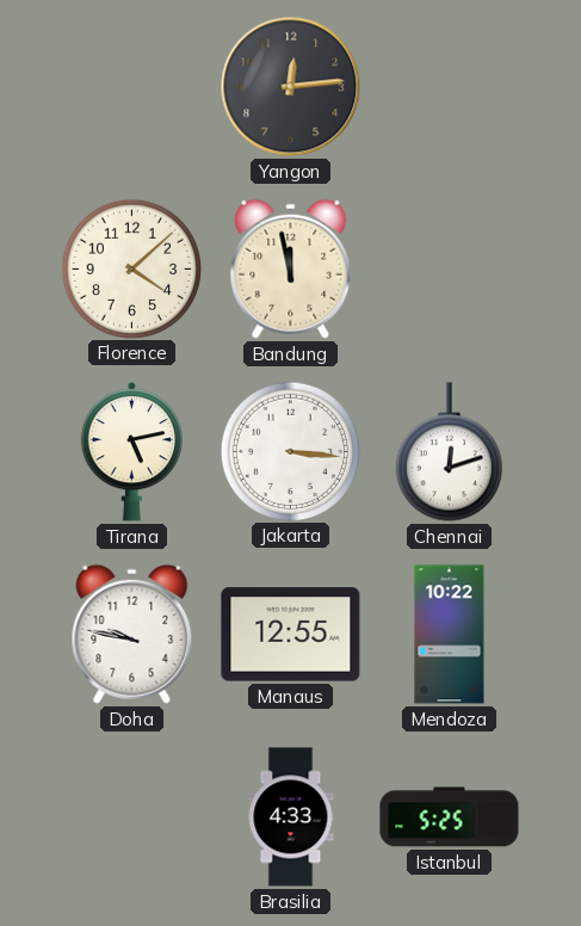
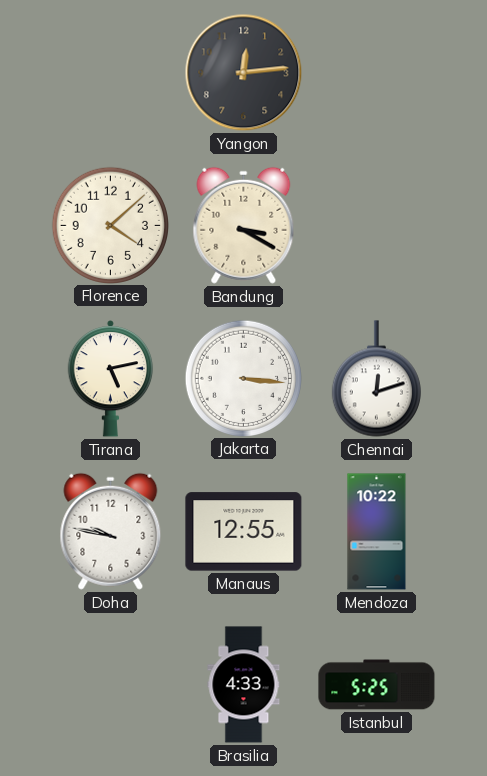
Bandung: 11:58 -> 3:20 (244, 225)
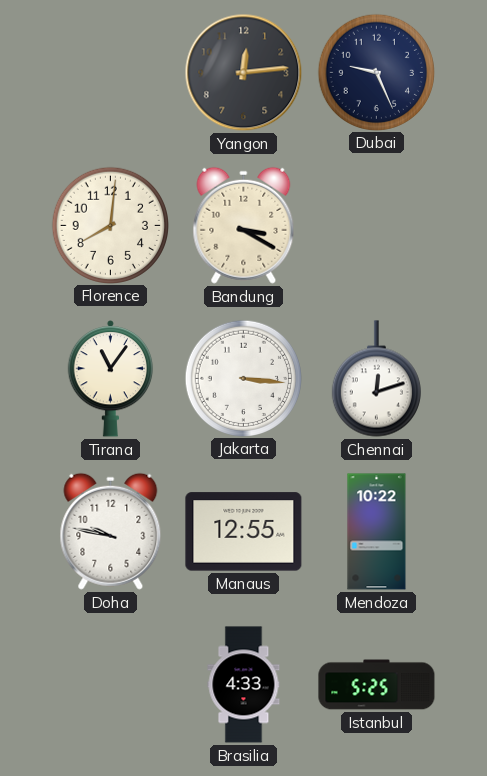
Dubai: none -> 9:26 (376, 72)
Florence: 4:08 -> 8:01 (110, 225)
Tirana: 5:13 -> 11:06 (111, 379)
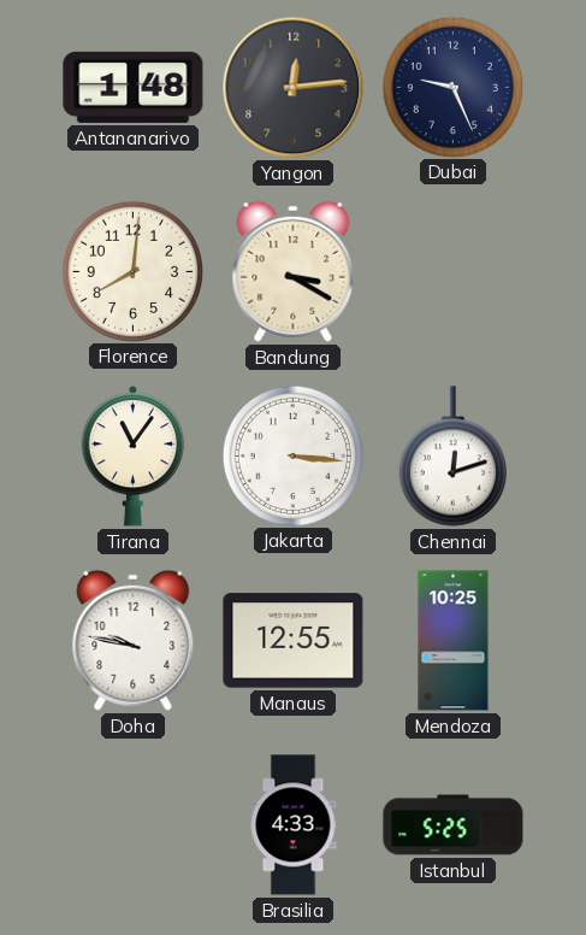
Antananarivo: none -> 1:48 (134, 87)
Mendoza: 10:22 -> 10:25 (454, 641)
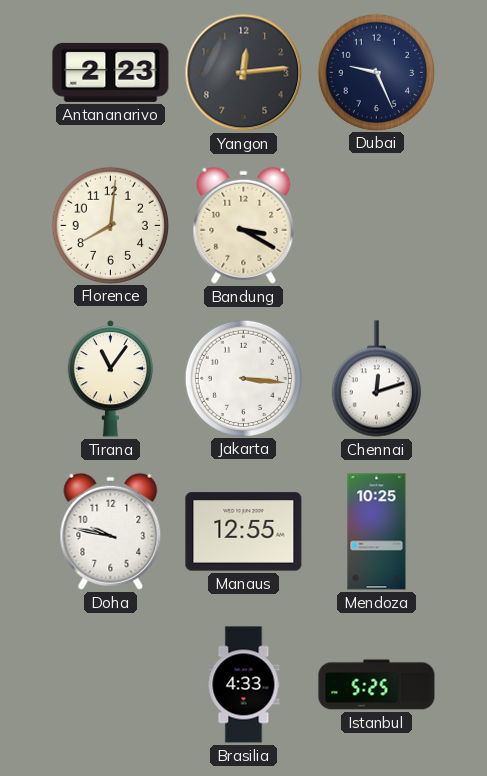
Antananarivo: 1:48 -> 2:23 (111, 72)
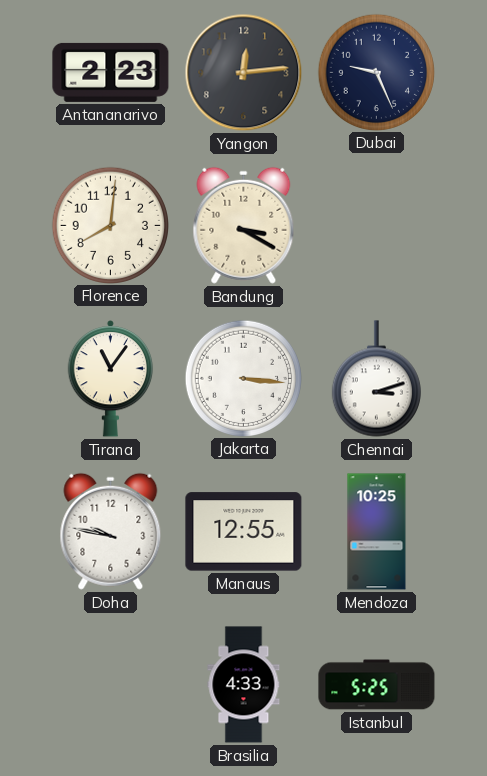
Chennai: 12:12 -> 3:12 (376, 379)
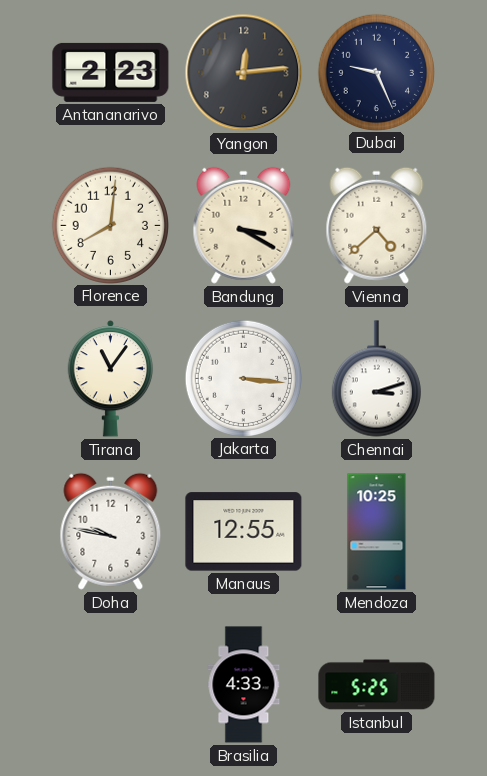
Vienna: none -> 4:38 (377, 225)
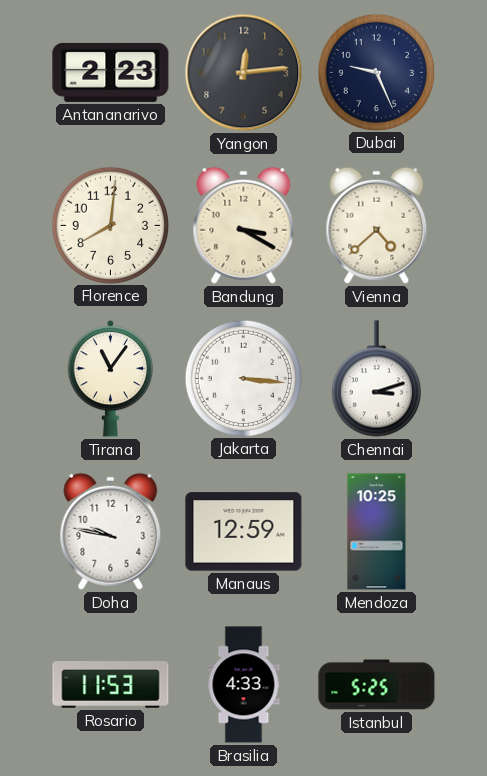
Manaus: 12:55 -> 12:59 (244, 532)
Rosario: none -> 11:53 (111, 685)
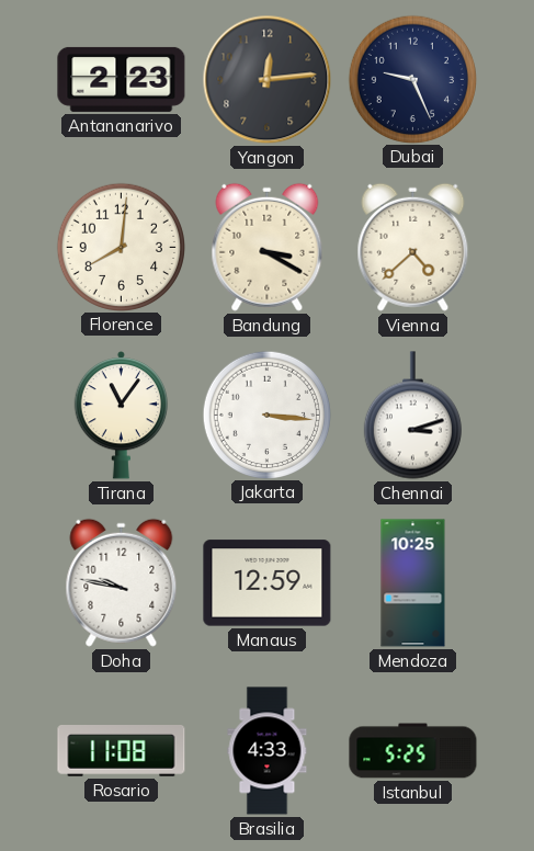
Rosario: 11:53 -> 11:08 (122, 751)
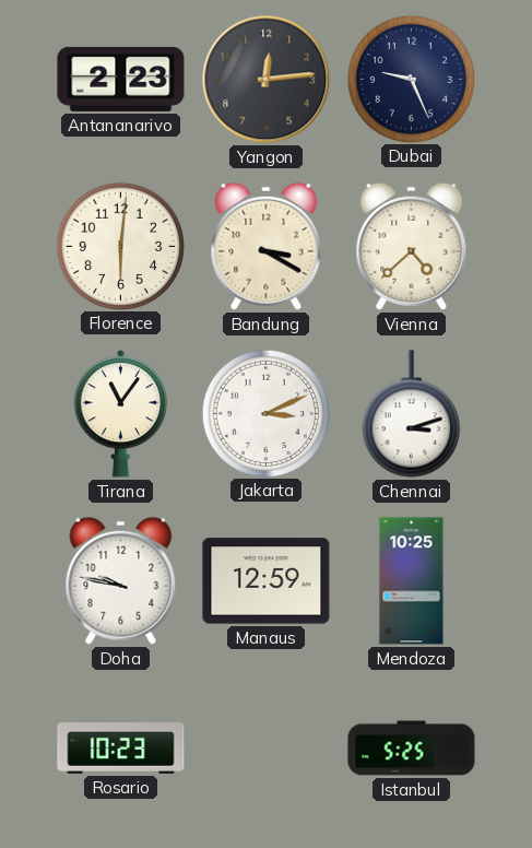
Florence: 8:01 -> 6:01 (120, 246)
Jakarta: 3:16 -> 3:11 (265, 413)
Rosario: 11:08 -> 10:23 (121, 749)
Brasilia: 4:33 -> none (268, 751)
